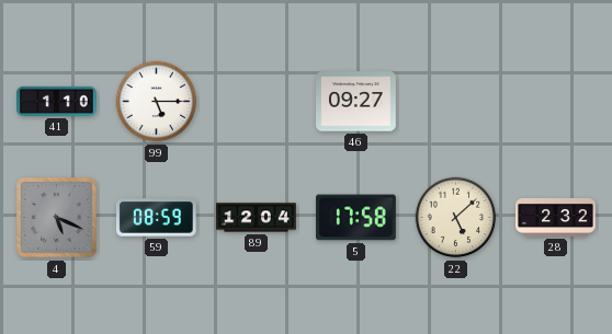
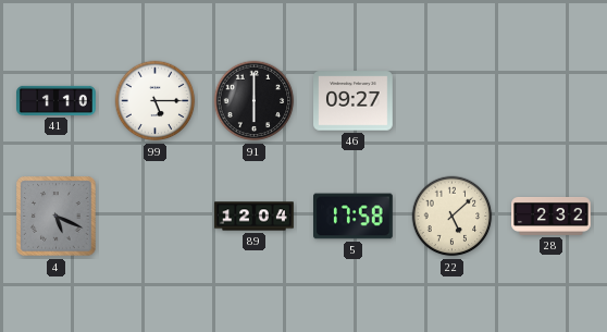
91: none -> 6:00 (255, 101)
59: 08:59 -> none (157, 218)
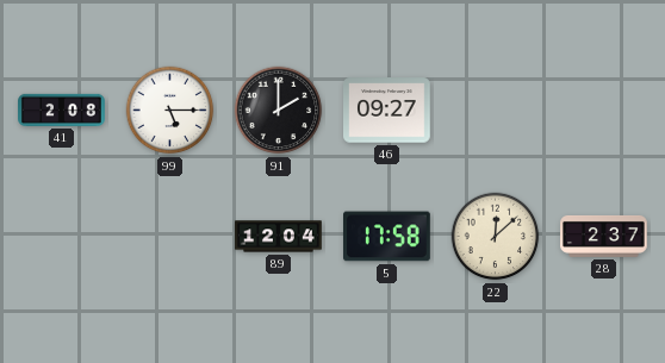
41: 1:10 -> 2:08 (62, 109)
91: 6:00 -> 2:00 (279, 111)
4: 5:19 -> none (57, 217)
22: 5:08 -> 12:08 (496, 237)
28: 2:32 -> 2:37 (604, 236)
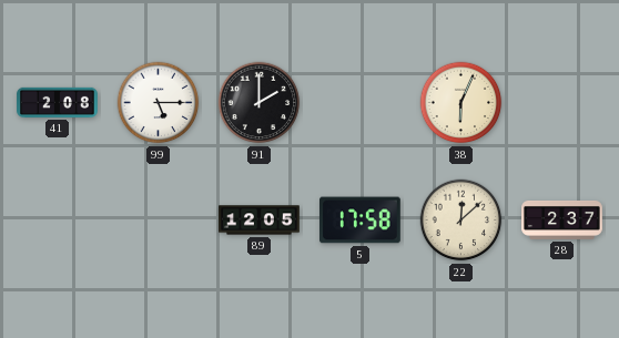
46: 09:27 -> none (387, 111)
38: none -> 6:04 (461, 103)
89: 12:04 -> 12:05 (260, 221)
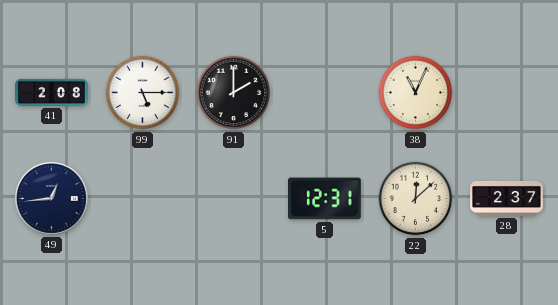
38: 6:04 -> 11:04 (416, 93)
49: none -> 12:44 (51, 198)
89: 12:05 -> none (260, 221)
5: 17:58 -> 12:31 (325, 199)
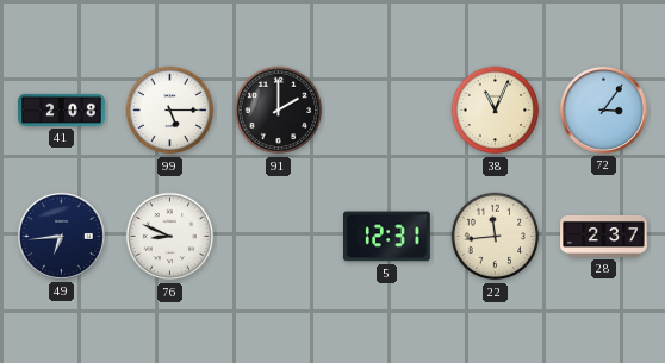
72: none -> 3:06 (603, 109)
49: 12:44 -> 6:44 (61, 236)
76: none -> 8:49 (170, 237)
22: 12:08 -> 11:44 (496, 237)
